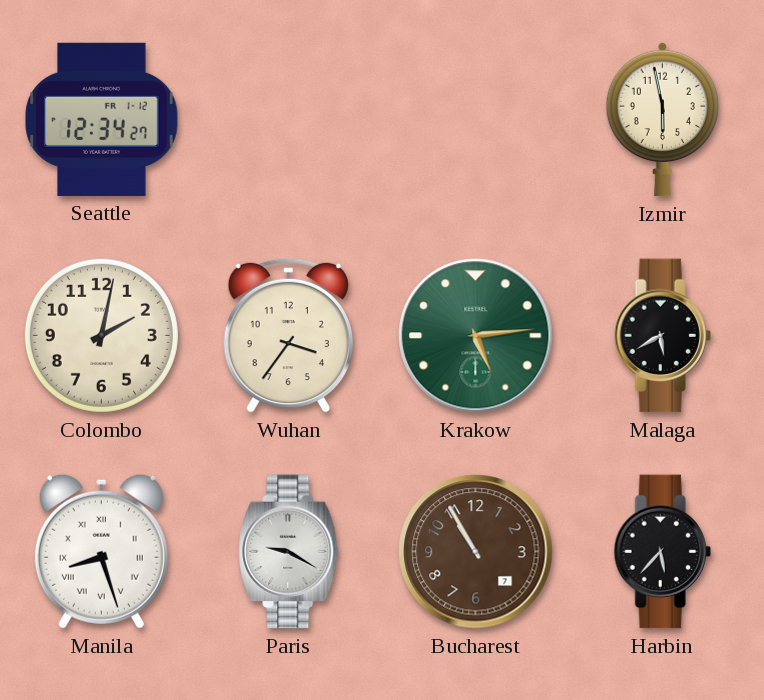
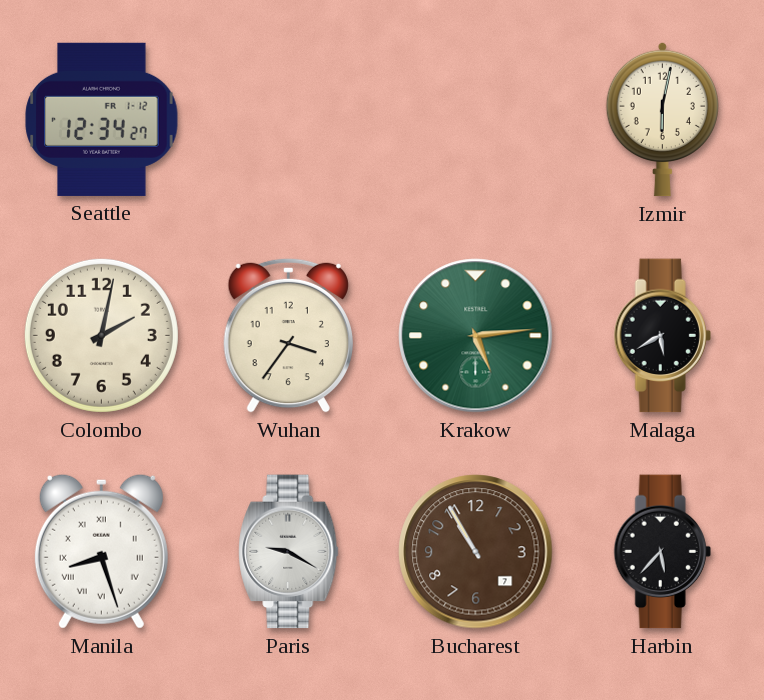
Izmir: 5:58 -> 6:02 (662, 119)
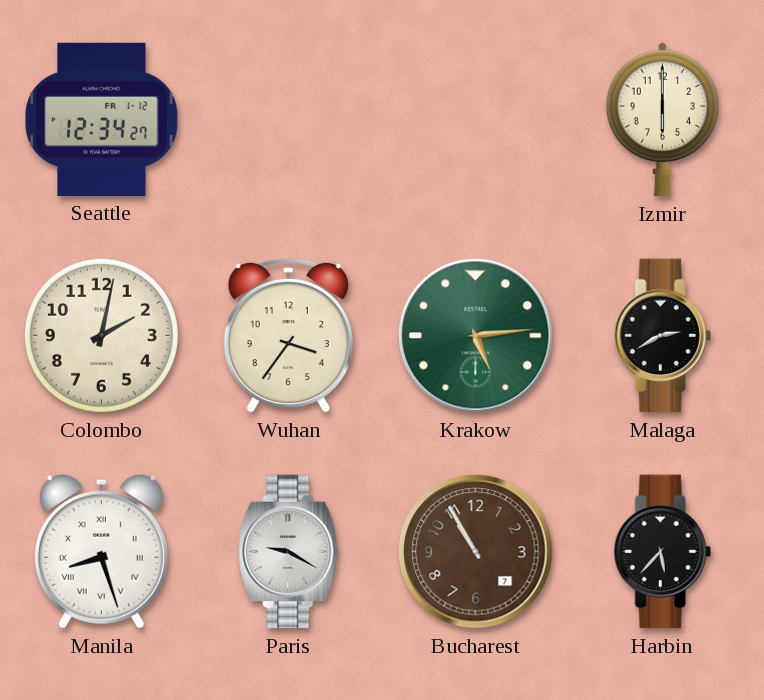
Izmir: 6:02 -> 6:00 (662, 119)
Malaga: 5:40 -> 2:40 (662, 336)
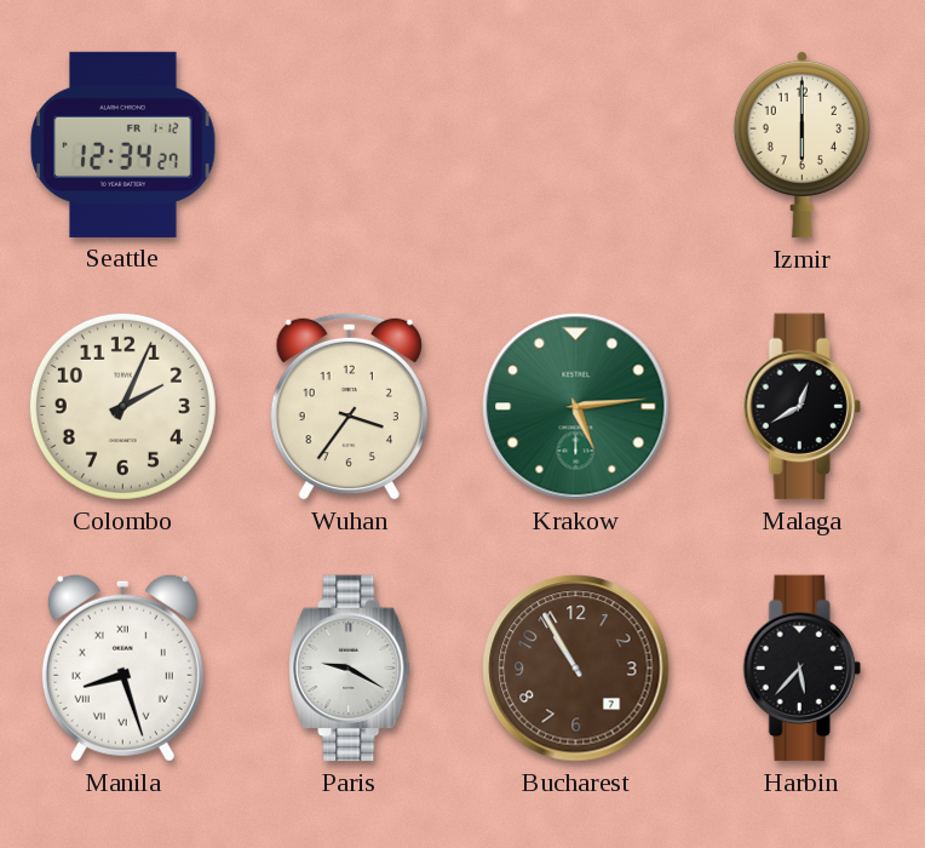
Colombo: 2:02 -> 2:04 (122, 406)
Malaga: 2:40 -> 12:40 (802, 407)
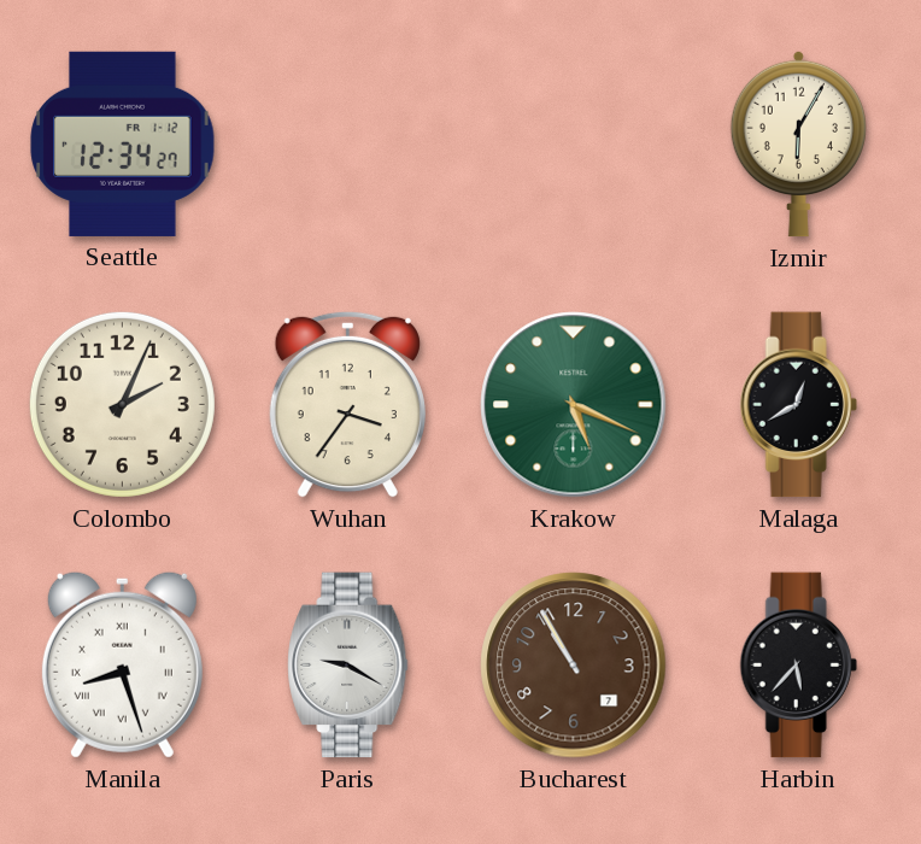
Izmir: 6:00 -> 6:05 (798, 143)
Krakow: 5:14 -> 5:19 (574, 405)
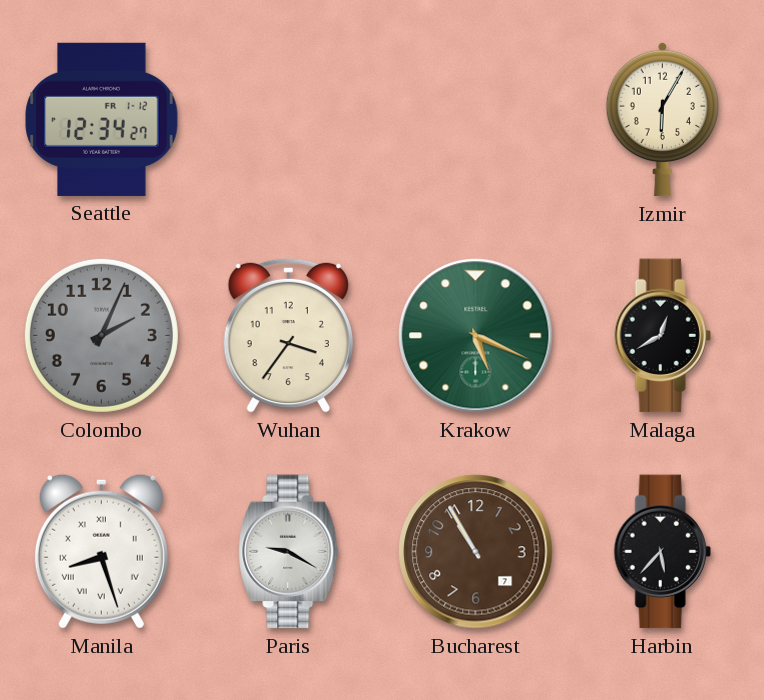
Colombo dial: cream -> grey (101, 335)
